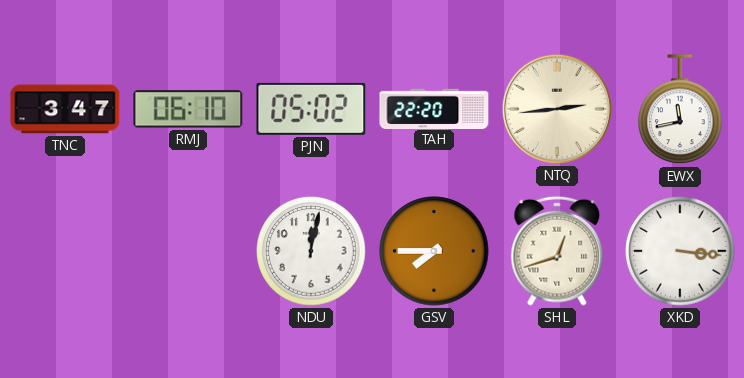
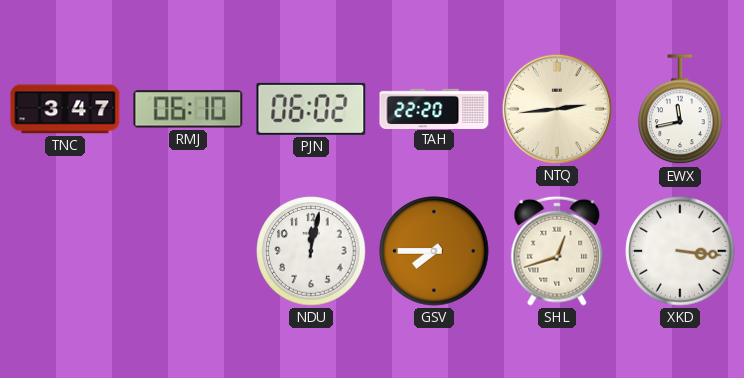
PJN: 05:02 -> 06:02 (311, 109)
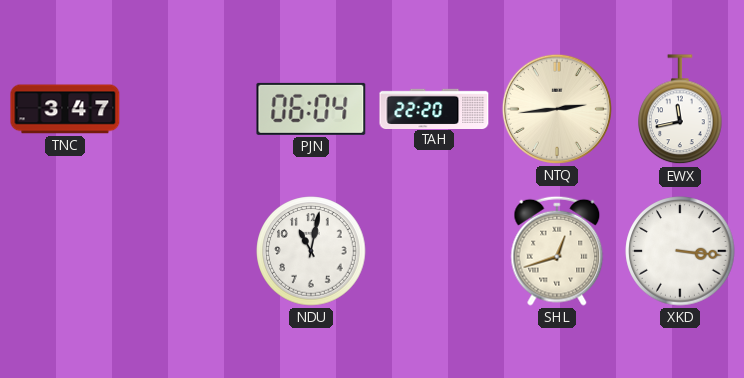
RMJ: 06:10 -> none (188, 109)
PJN: 06:02 -> 06:04 (311, 109)
NDU: 12:02 -> 11:02 (311, 251)
GSV: 7:45 -> none (434, 251)
